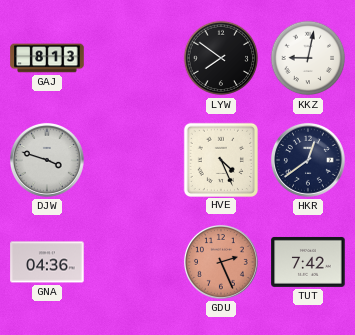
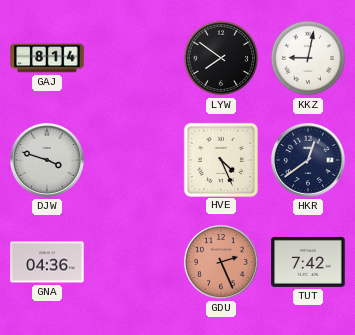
GAJ: 8:13 -> 8:14 (47, 58)
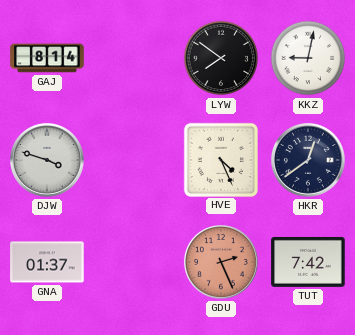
GNA: 04:36 -> 01:37 (47, 262)
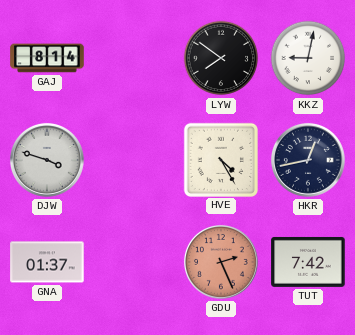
HVE: 4:26 -> 4:25 (220, 159)
HKR: 12:39 -> 12:43 (308, 160)
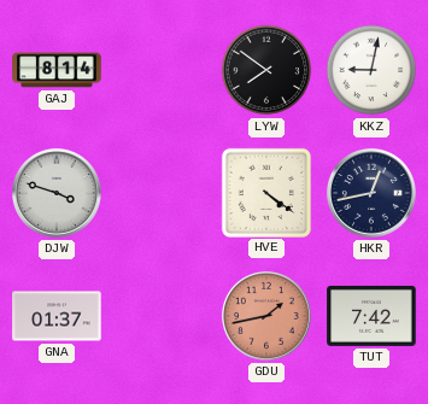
HVE: 4:25 -> 4:21 (265, 192)
GDU: 2:26 -> 1:43 (266, 316)
